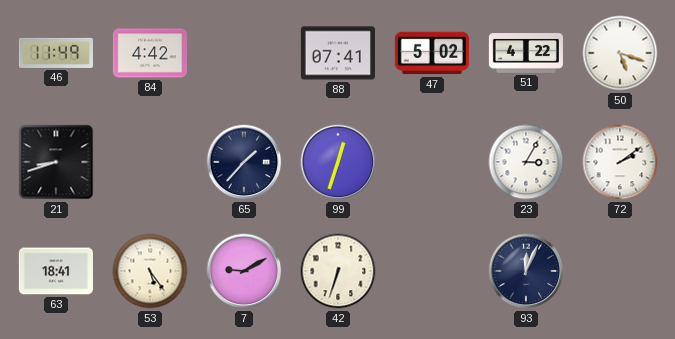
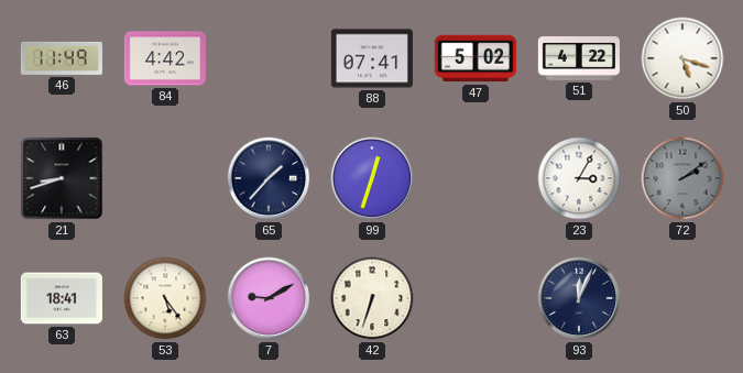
72 dial: white -> grey (682, 178)
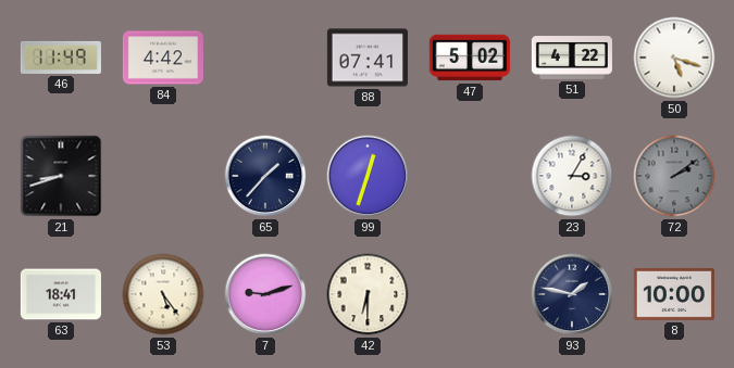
7: 9:10 -> 9:12 (265, 294)
42: 6:33 -> 6:30 (368, 294)
93: 12:04 -> 1:47 (572, 294)
8: none -> 10:00 (674, 294)
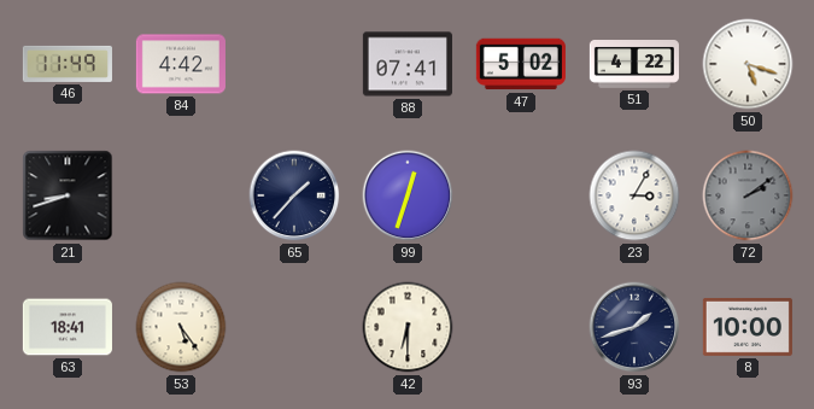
7: 9:12 -> none (265, 294)
93: 1:47 -> 1:42 (634, 327)
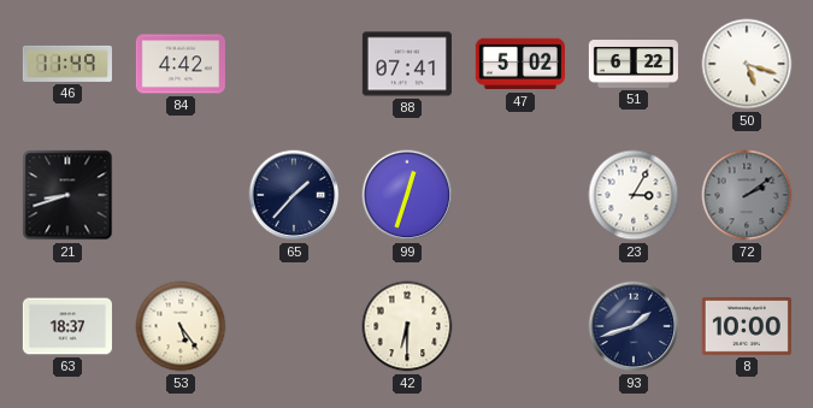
51: 4:22 -> 6:22 (634, 65)
63: 18:41 -> 18:37 (67, 326)
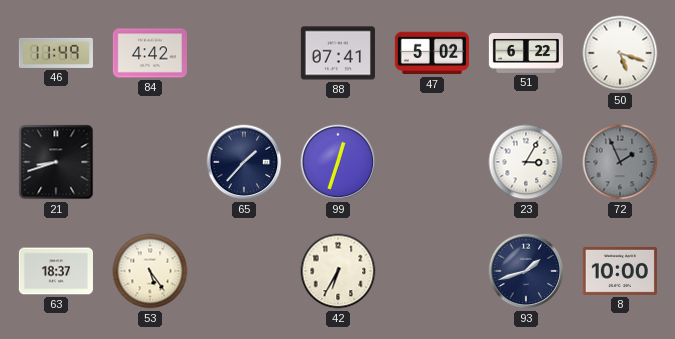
72: 2:09 -> 1:56 (620, 162)
42: 6:30 -> 6:35 (338, 271)
